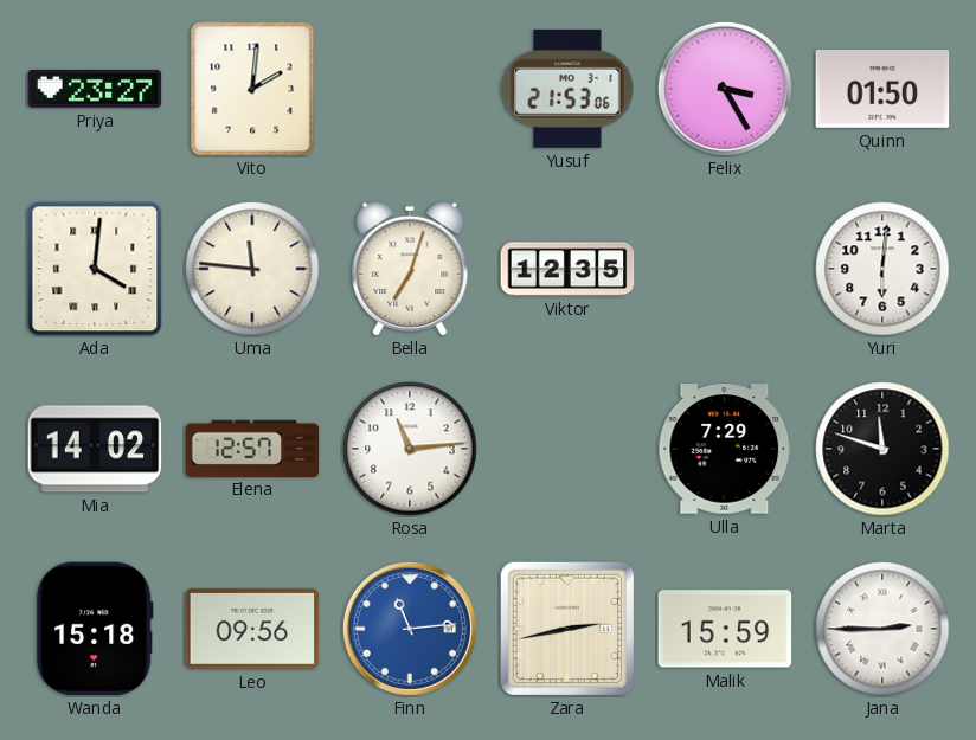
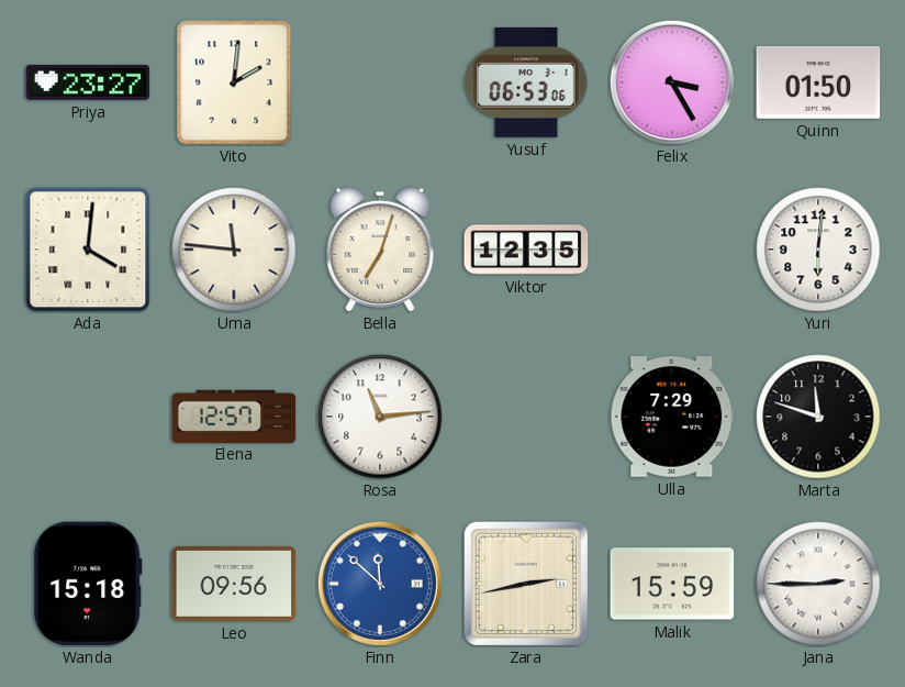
Yusuf: 21:53 -> 06:53 (526, 82)
Mia: 14:02 -> none (95, 449)
Finn: 11:14 -> 11:52 (380, 584)
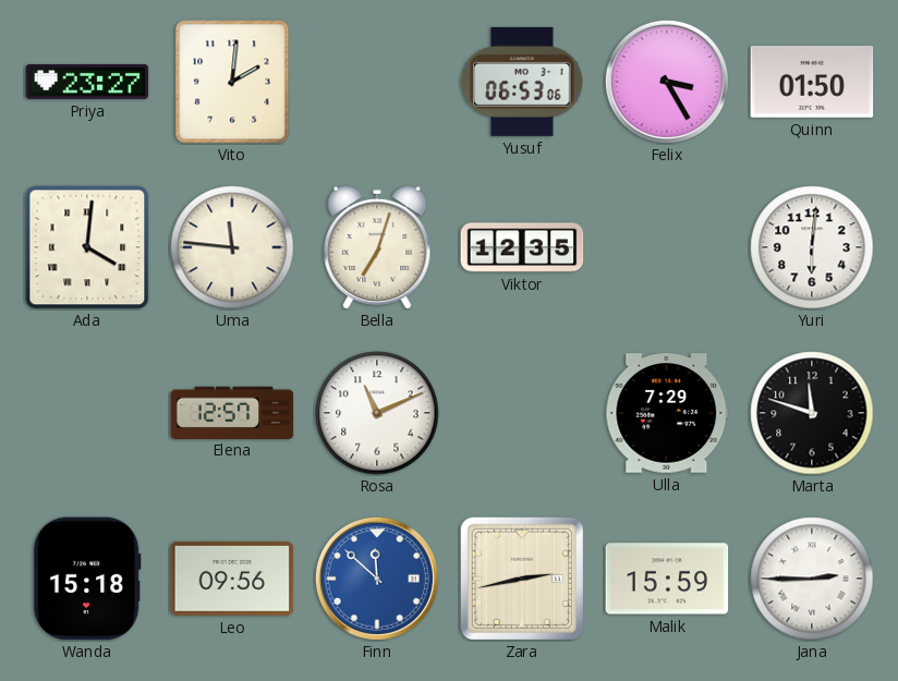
Rosa: 11:14 -> 11:11 (377, 413)
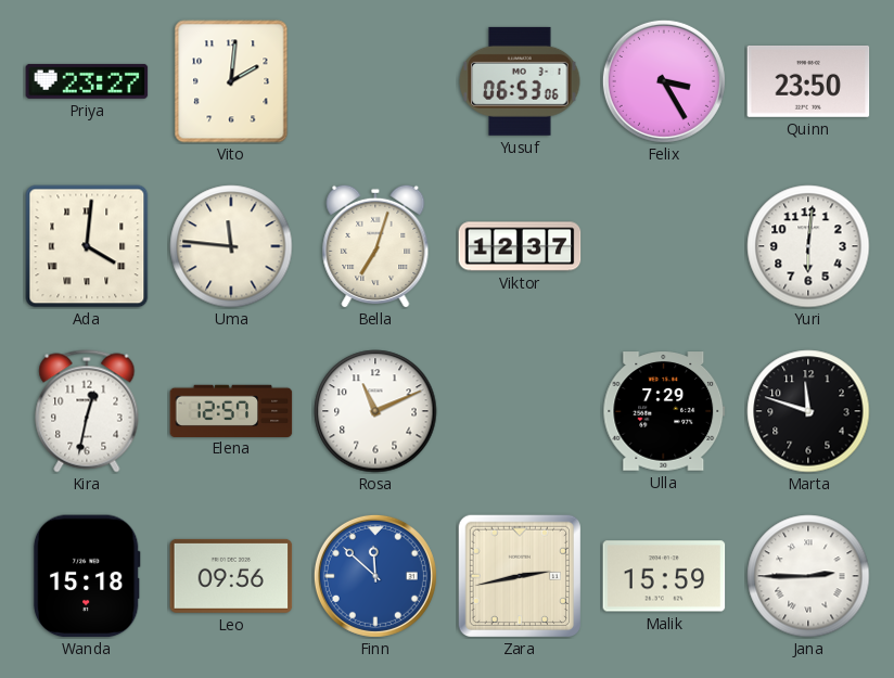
Quinn: 01:50 -> 23:50 (808, 81)
Viktor: 12:35 -> 12:37 (520, 246)
Kira: none -> 12:32 (87, 411)
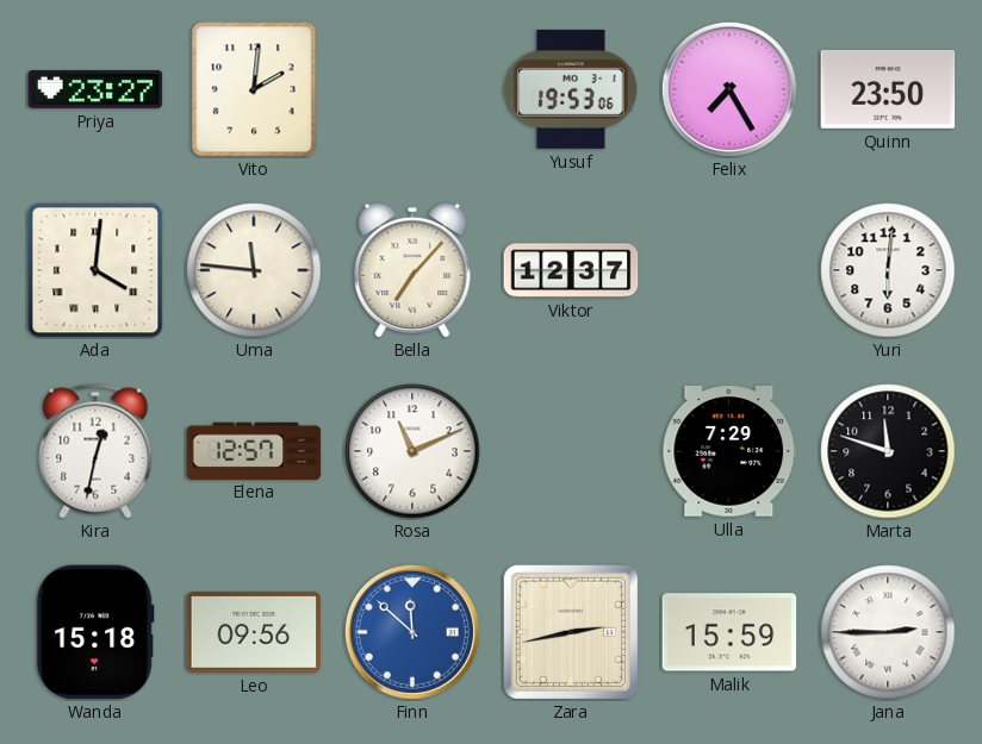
Yusuf: 06:53 -> 19:53 (571, 89)
Felix: 3:25 -> 7:25 (729, 89)
Bella: 7:03 -> 7:07 (412, 269)
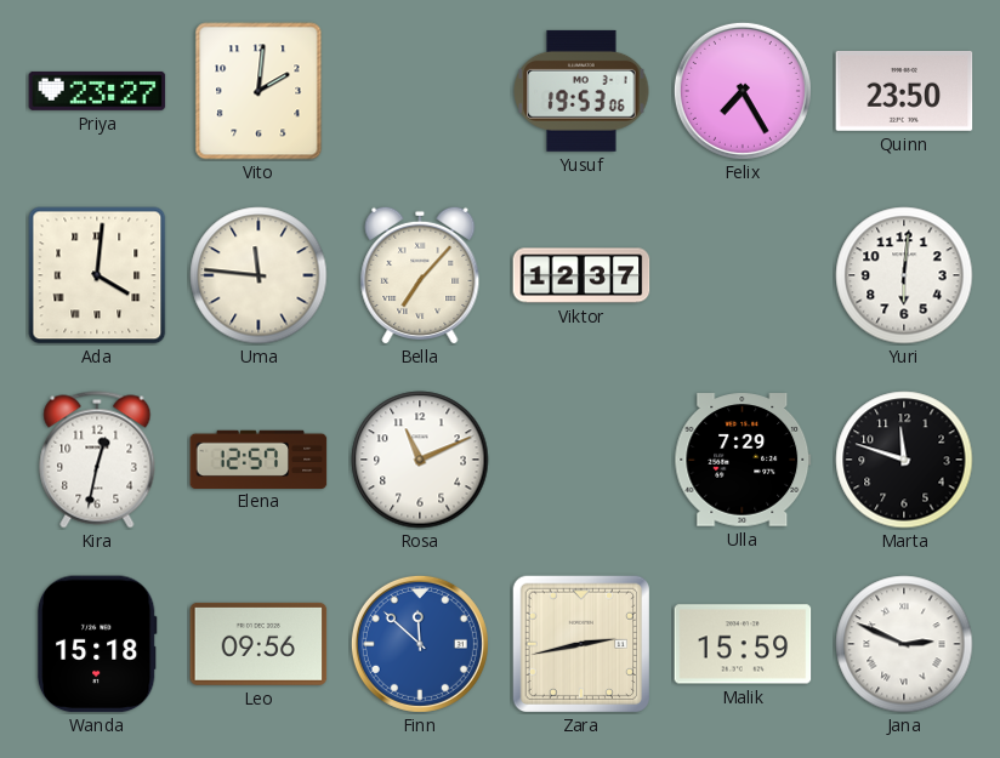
Jana: 2:45 -> 2:49 (904, 644)
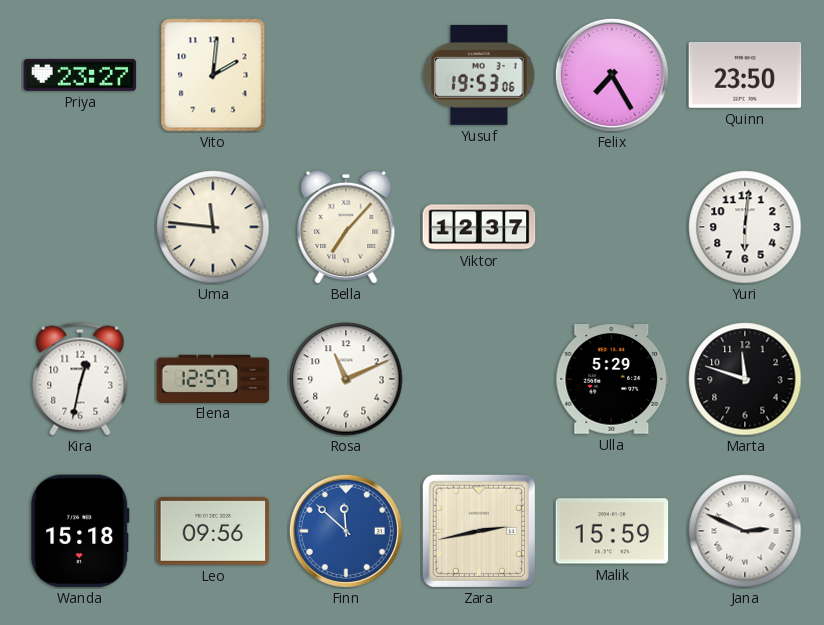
Ada: 4:01 -> none (97, 275)
Ulla: 7:29 -> 5:29 (612, 379)
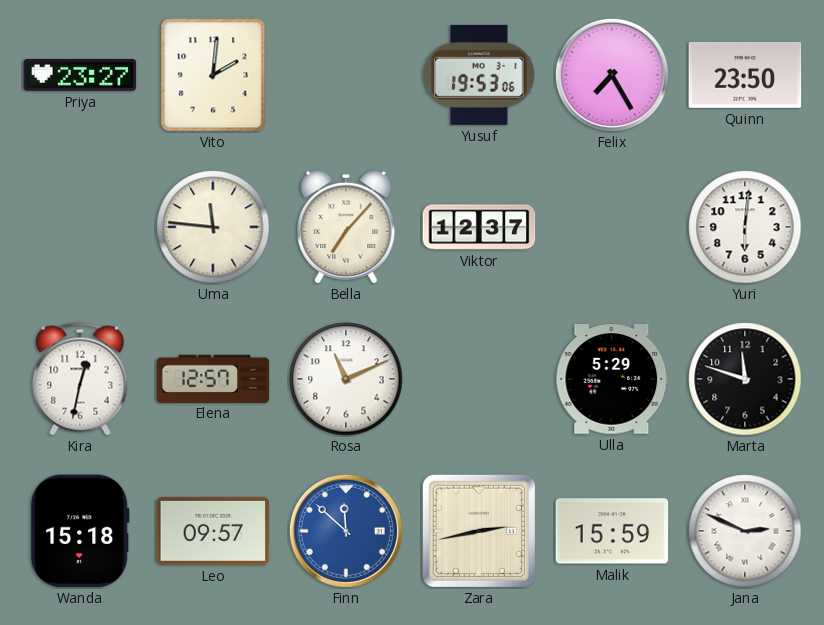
Leo: 09:56 -> 09:57 (213, 531)
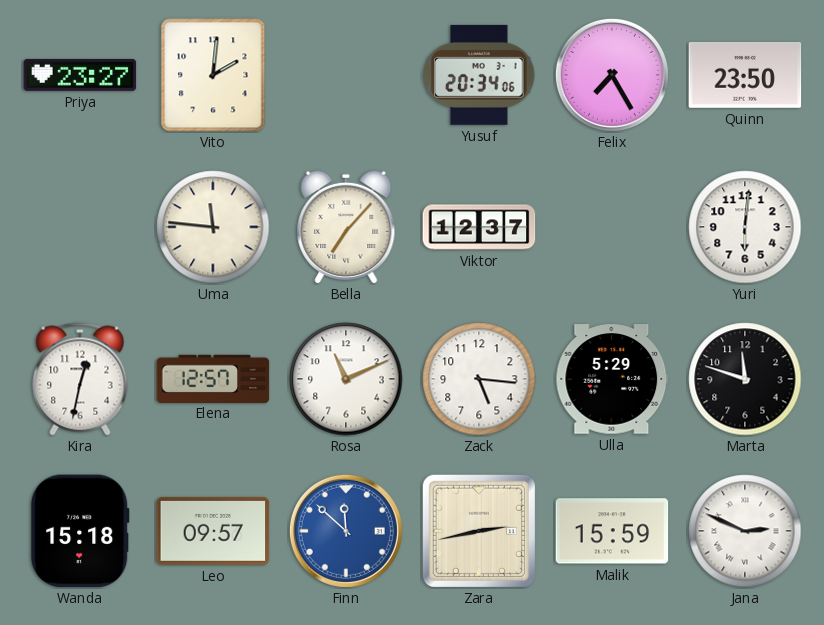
Yusuf: 19:53 -> 20:34 (479, 75)
Zack: none -> 5:16 (479, 379)
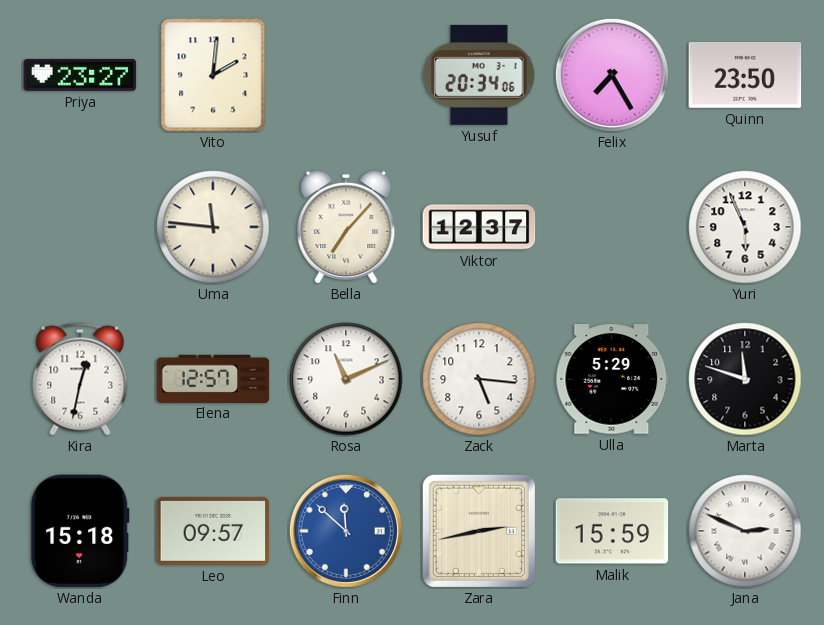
Yuri: 6:01 -> 5:56 (745, 227)
